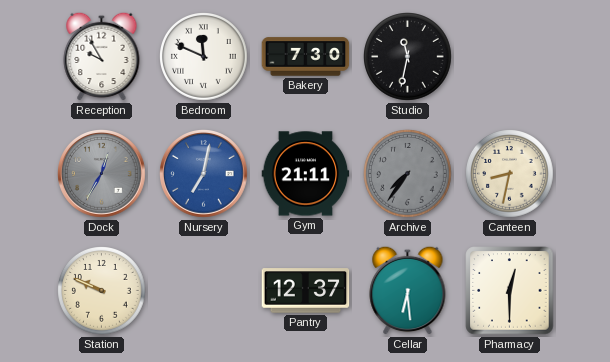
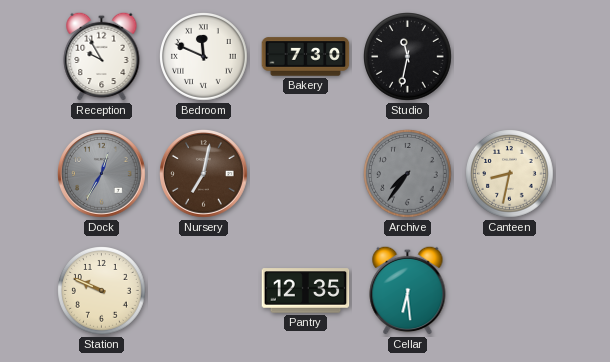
Nursery dial: blue -> brown (204, 174)
Gym: 21:11 -> none (306, 174)
Pantry: 12:37 -> 12:35 (306, 291)
Pharmacy: 12:30 -> none (510, 291)
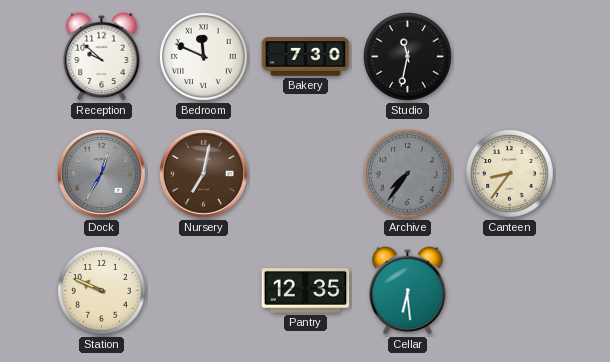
Reception: 9:55 -> 9:52 (102, 56)
Canteen: 8:32 -> 8:36 (510, 174)
